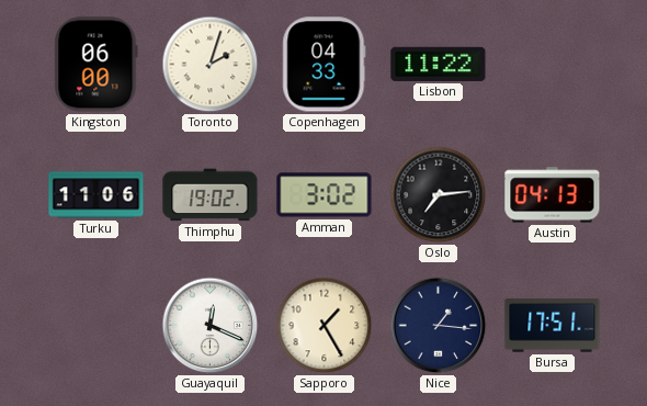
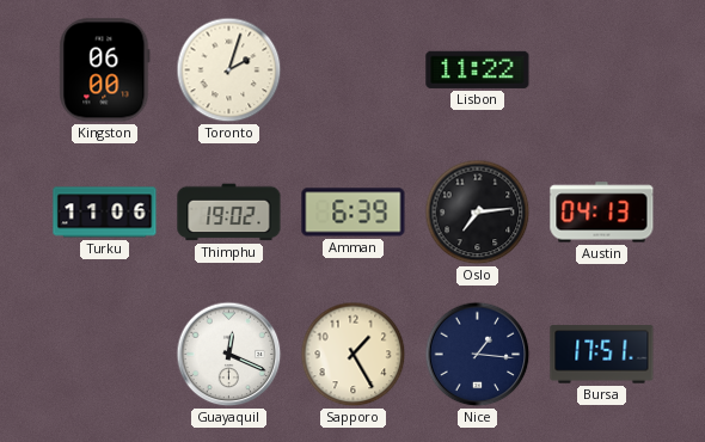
Copenhagen: 04:33 -> none (325, 65)
Amman: 3:02 -> 6:39 (354, 213)
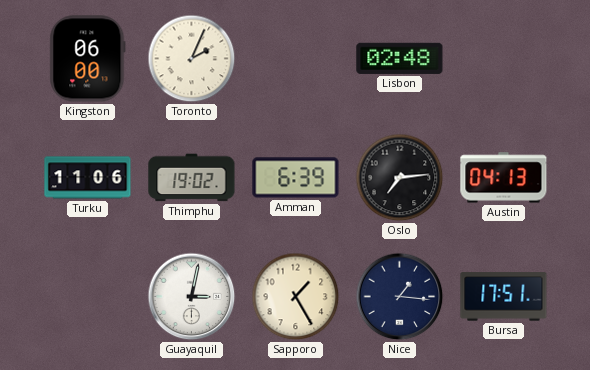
Toronto: 2:03 -> 2:04 (192, 59)
Lisbon: 11:22 -> 02:48 (400, 58)
Guayaquil: 12:19 -> 3:02 (192, 297)
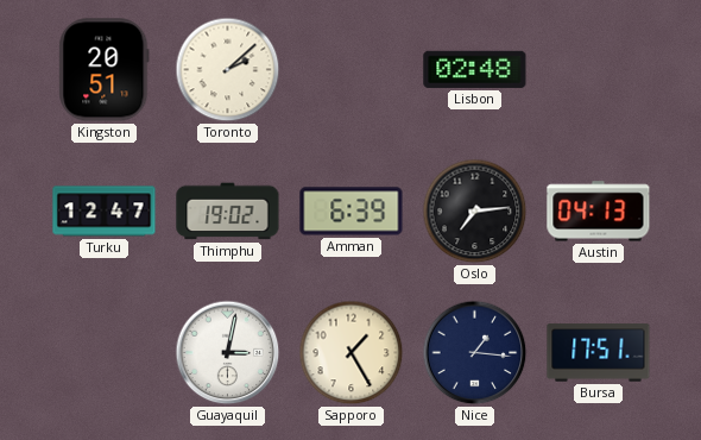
Kingston: 06:00 -> 20:51 (105, 70)
Toronto: 2:04 -> 2:08 (228, 70)
Turku: 11:06 -> 12:47 (105, 212)
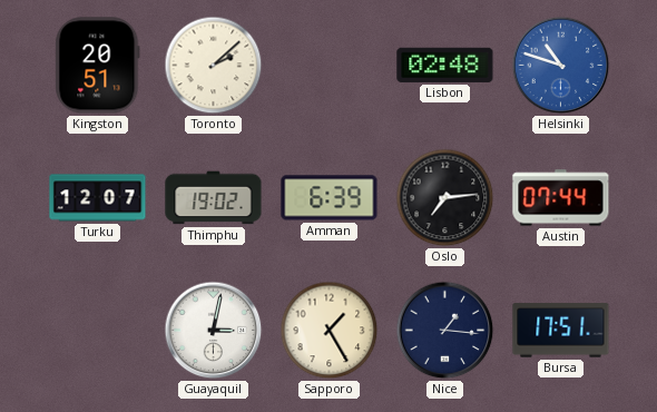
Helsinki: none -> 10:48 (561, 66)
Turku: 12:47 -> 12:07 (98, 198)
Austin: 04:13 -> 07:44 (561, 198)
